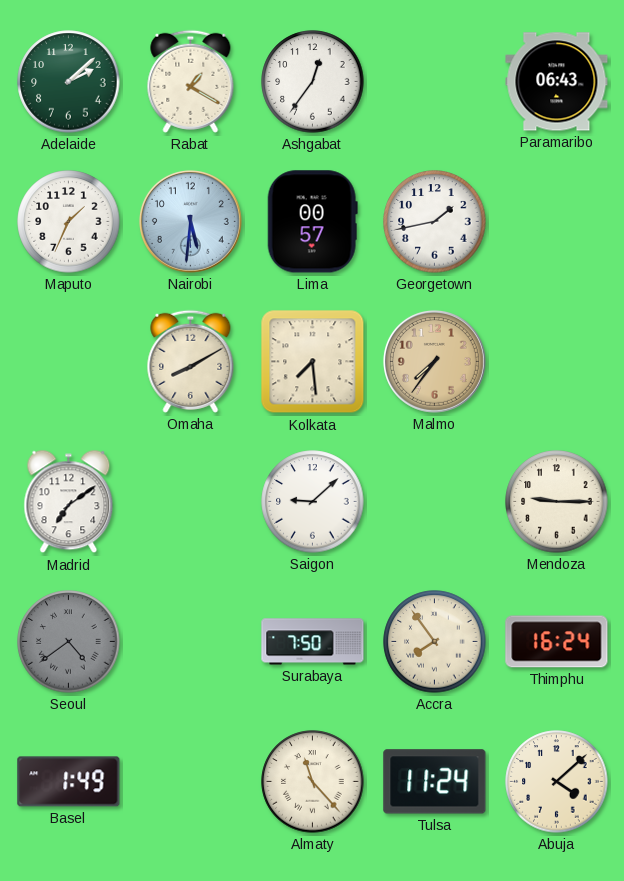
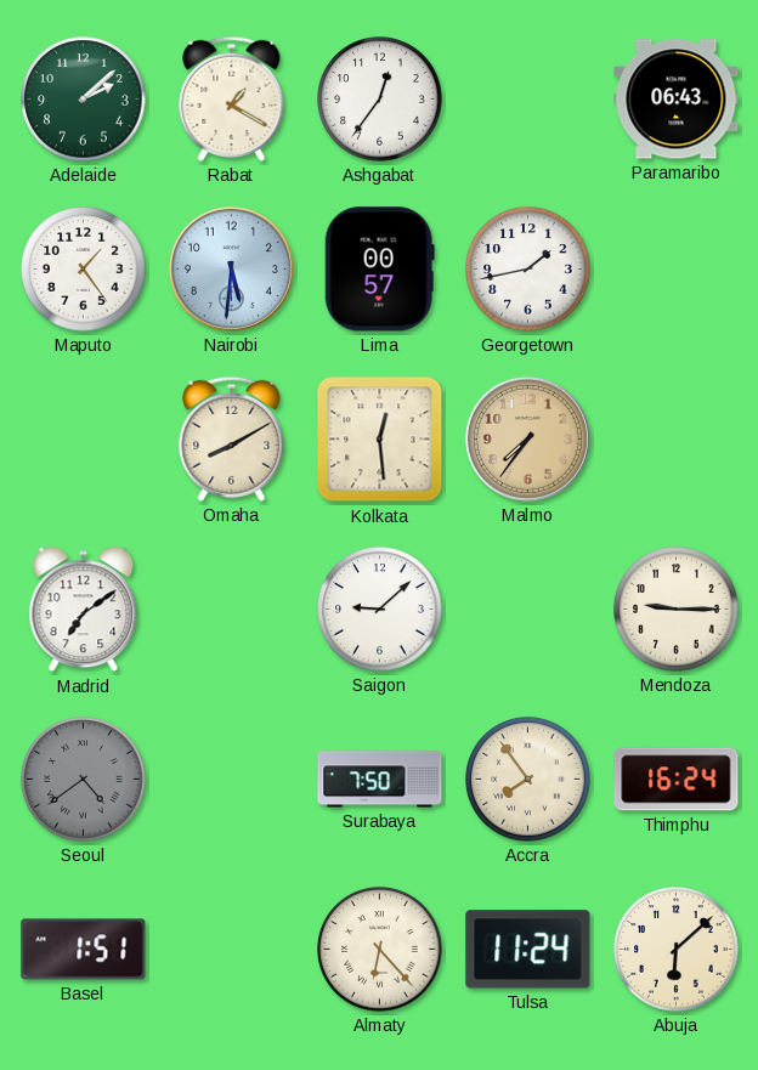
Maputo: 1:34 -> 1:24 (84, 270)
Kolkata: 7:29 -> 12:29 (380, 440)
Basel: 1:49 -> 1:51 (84, 950)
Almaty: 11:23 -> 6:23 (380, 950)
Abuja: 4:08 -> 6:08 (677, 950)
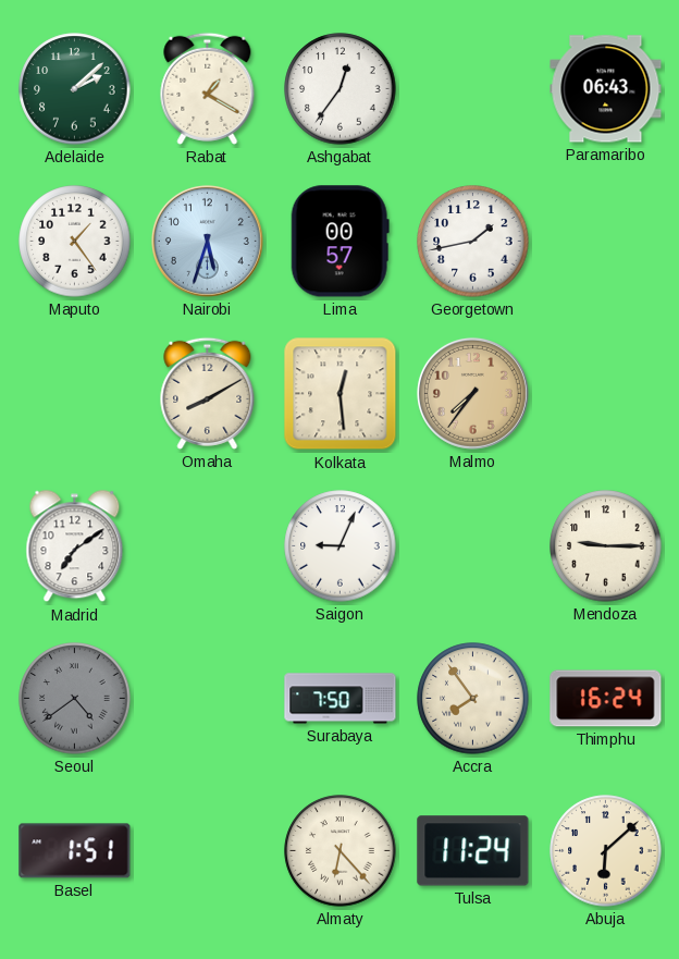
Nairobi: 5:31 -> 5:33 (207, 241)
Saigon: 9:08 -> 9:04 (341, 546)
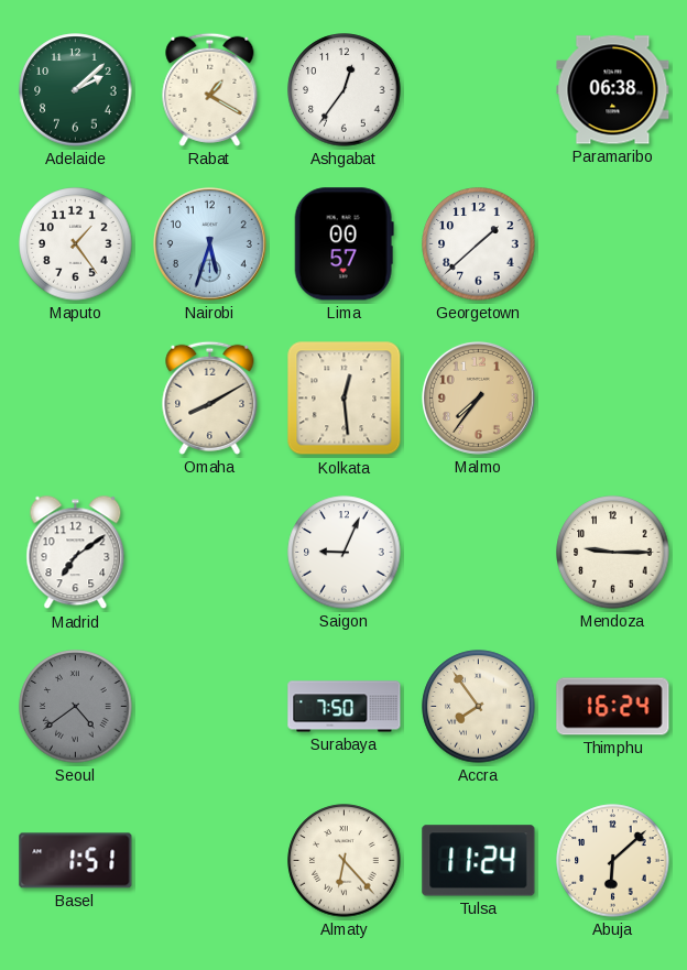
Paramaribo: 06:43 -> 06:38 (613, 90)
Georgetown: 1:43 -> 1:38 (479, 244)
